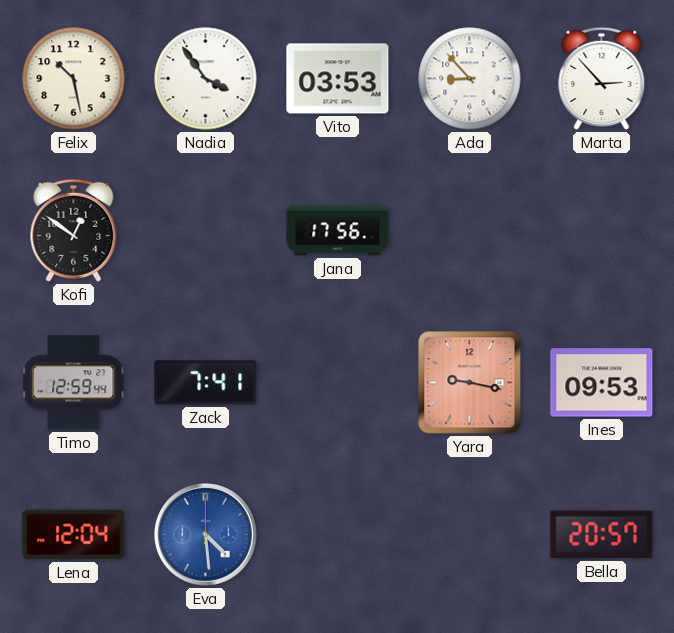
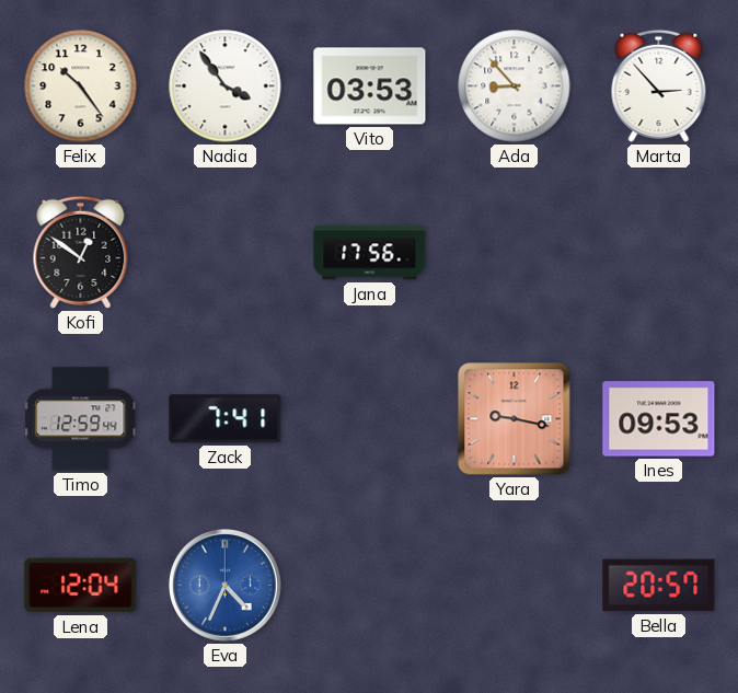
Felix: 10:28 -> 10:24 (81, 86)
Eva: 4:29 -> 4:34 (226, 586)
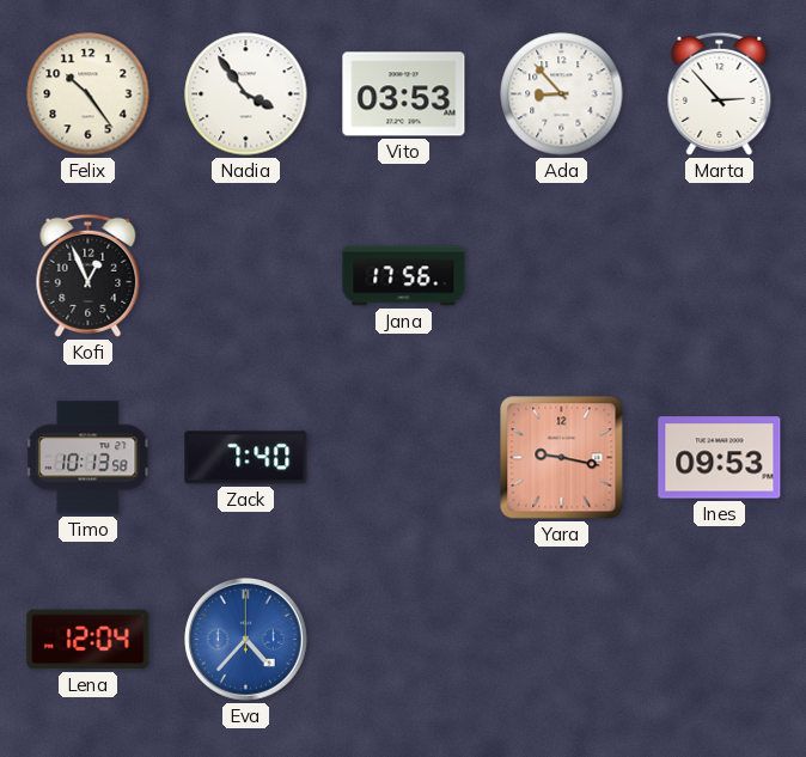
Kofi: 12:51 -> 12:56 (88, 275)
Timo: 12:59 -> 10:13 (88, 458)
Zack: 7:41 -> 7:40 (246, 458)
Eva: 4:34 -> 4:37 (246, 640)
Bella: 20:57 -> none (659, 586)
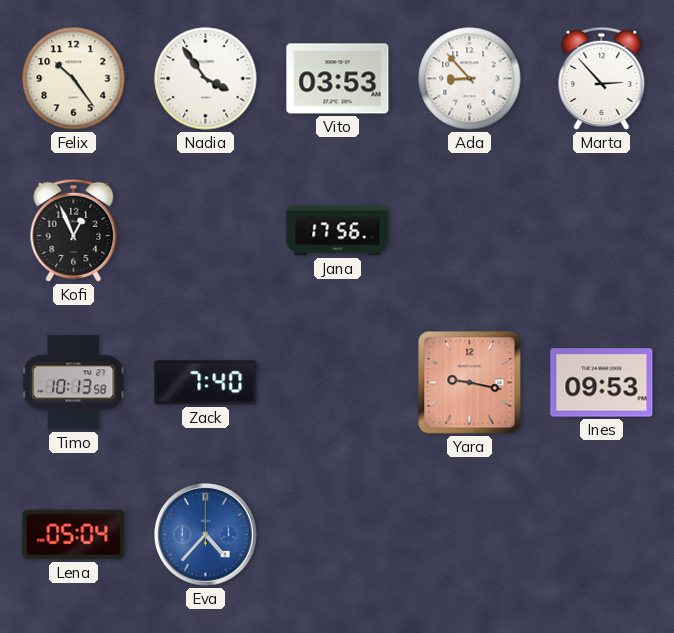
Lena: 12:04 -> 05:04 (74, 535)
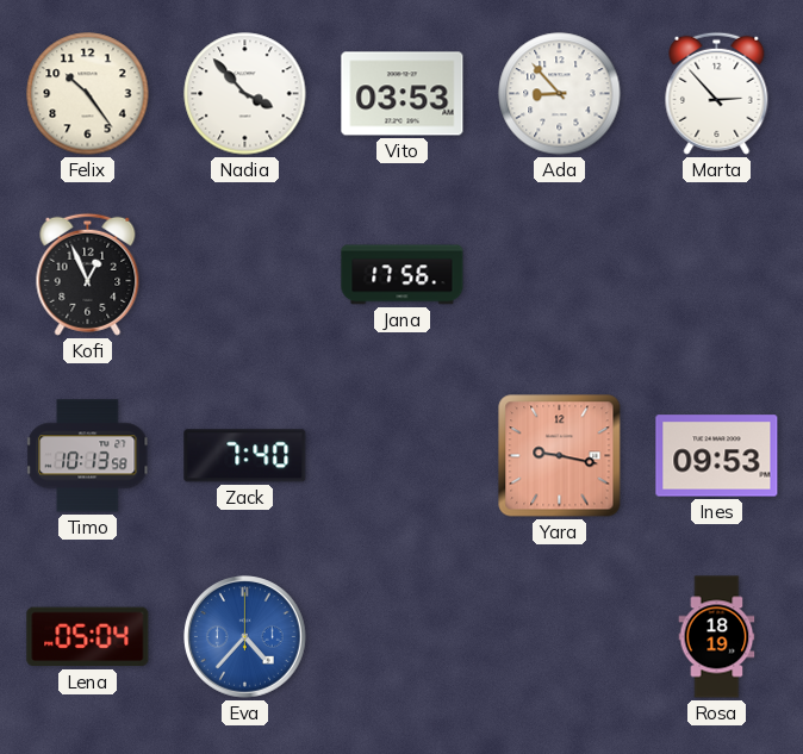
Nadia: 3:54 -> 3:53 (245, 94)
Rosa: none -> 18:19 (717, 637)
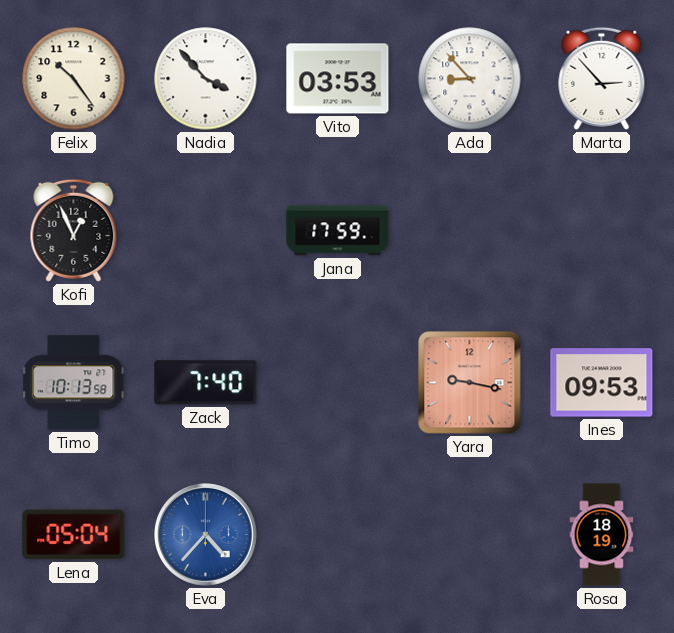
Jana: 17:56 -> 17:59 (338, 231)
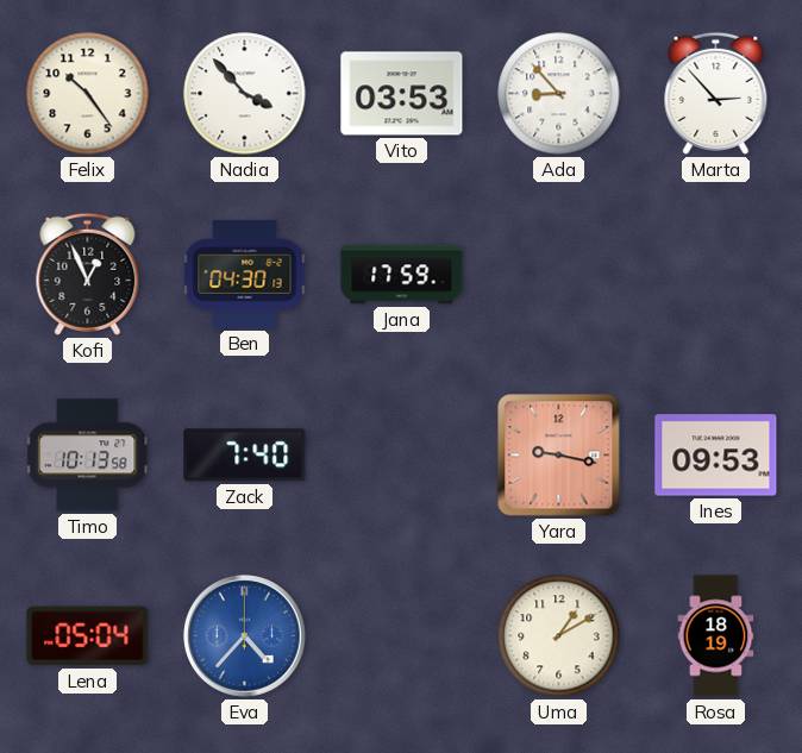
Ben: none -> 04:30 (245, 274)
Uma: none -> 1:10 (559, 636)
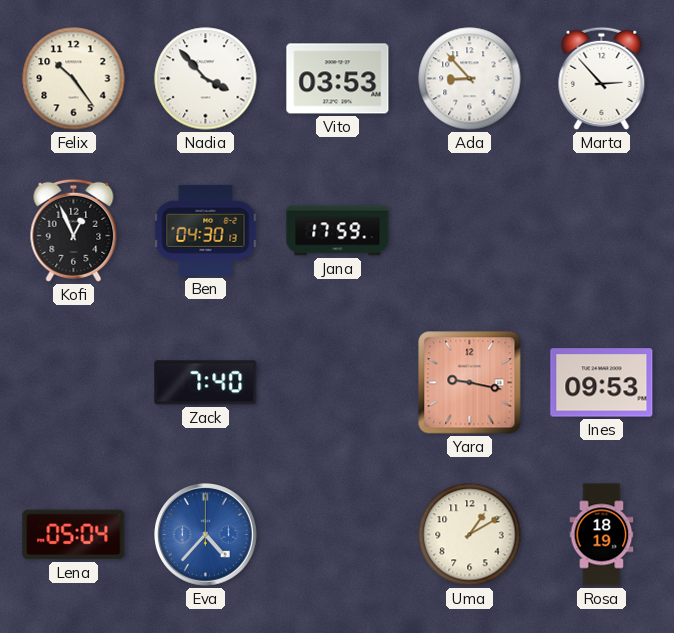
Timo: 10:13 -> none (88, 456)
